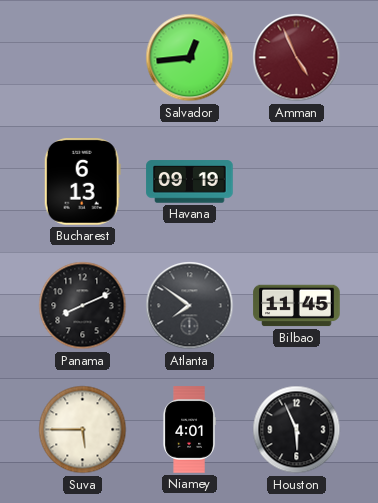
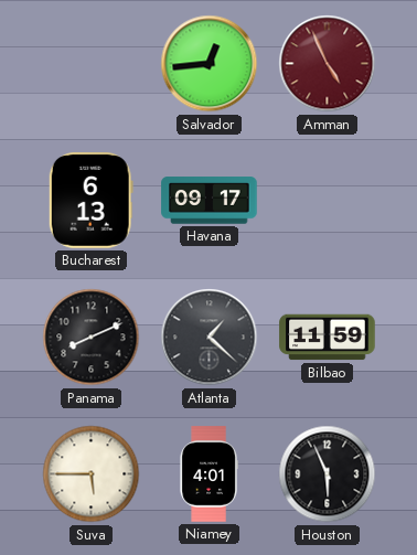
Havana: 09:19 -> 09:17 (210, 201)
Atlanta: 7:51 -> 1:22 (210, 338)
Bilbao: 11:45 -> 11:59 (328, 338)
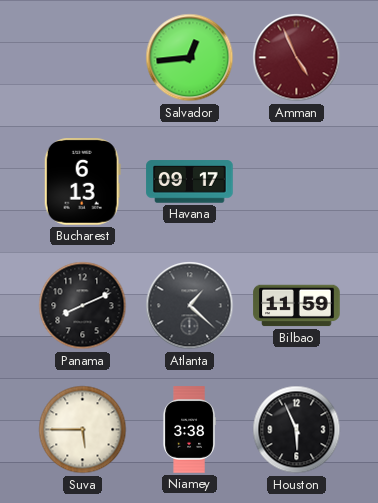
Niamey: 4:01 -> 3:38 (189, 430)
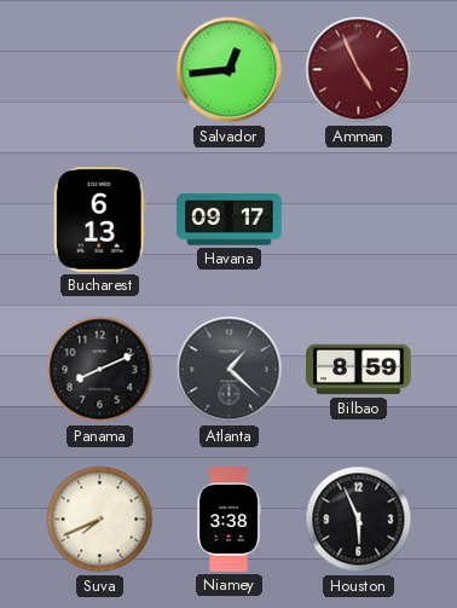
Bilbao: 11:59 -> 8:59 (359, 370)
Suva: 5:45 -> 7:41 (100, 520)
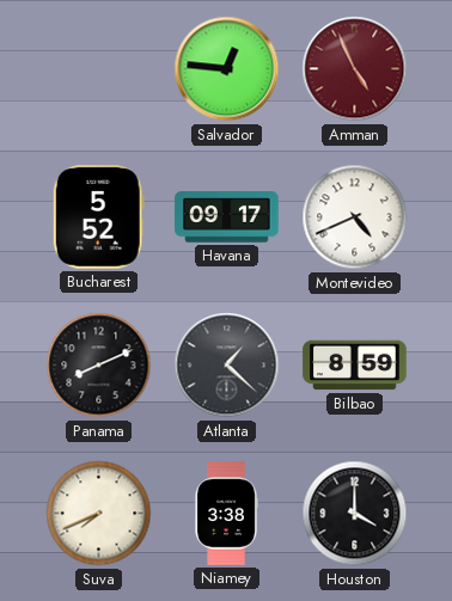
Salvador: 12:44 -> 12:46 (227, 69)
Bucharest: 6:13 -> 5:52 (98, 217)
Montevideo: none -> 4:41 (355, 217)
Houston: 5:56 -> 4:00 (355, 514)
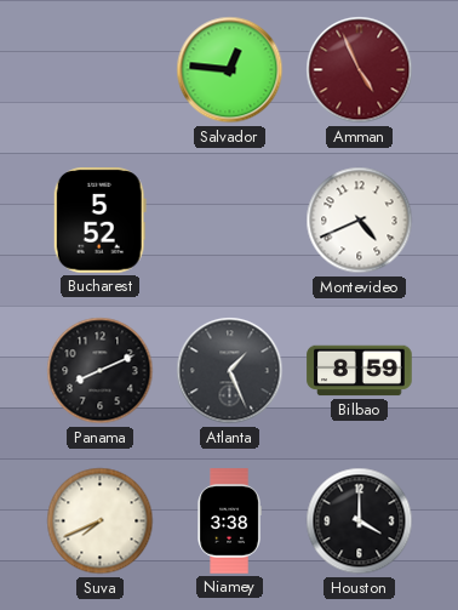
Havana: 09:17 -> none (227, 217)
Atlanta: 1:22 -> 1:26 (230, 371)
